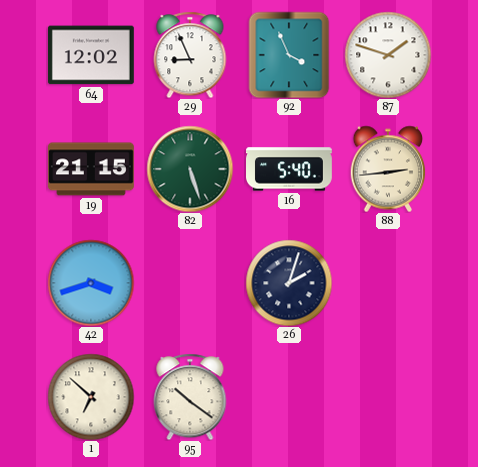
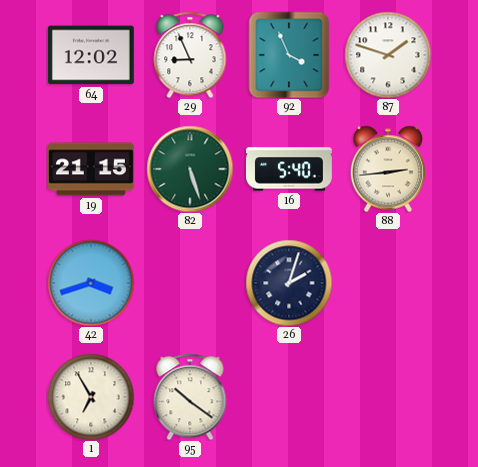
1: 6:52 -> 6:55 (91, 397)
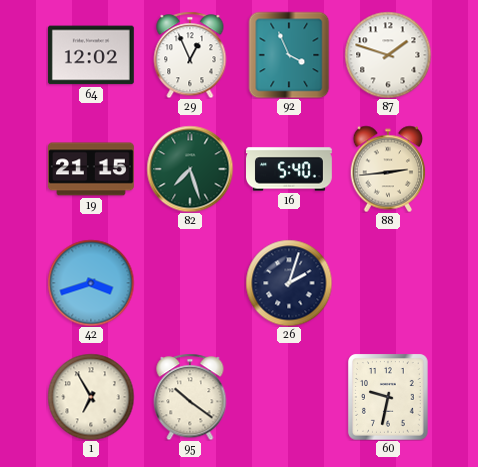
29: 8:56 -> 12:56 (190, 55)
82: 5:27 -> 7:27 (190, 169)
60: none -> 9:32 (388, 397)
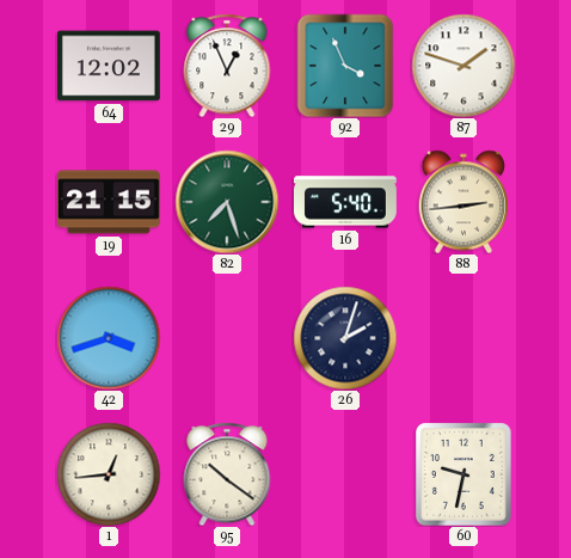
1: 6:55 -> 12:44 (109, 474)
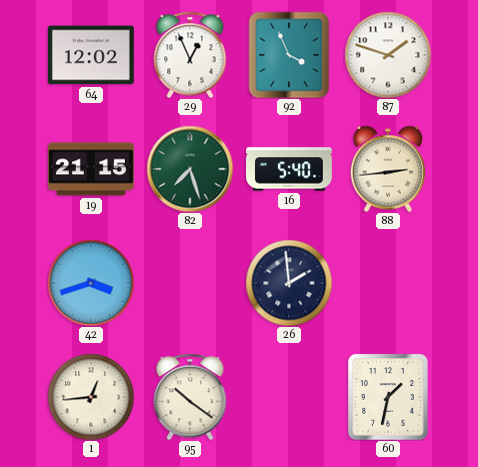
26: 2:03 -> 1:59 (289, 283)
60: 9:32 -> 1:32 (388, 397)
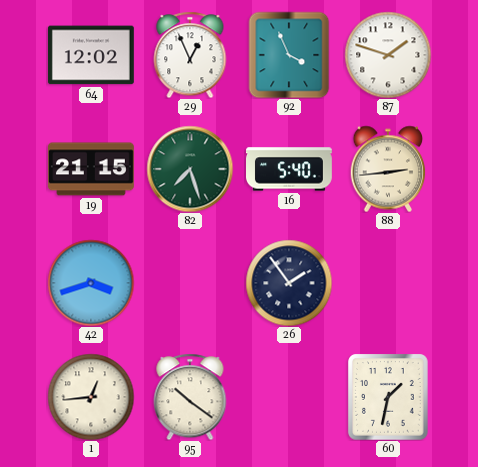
26: 1:59 -> 1:54 (289, 283)
